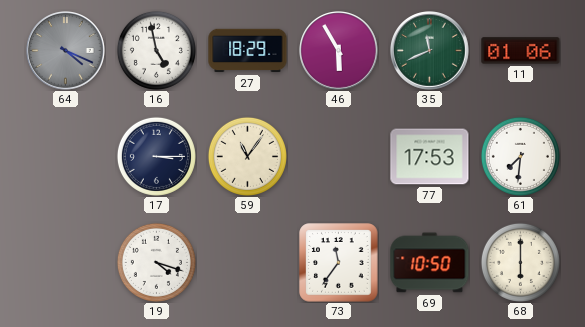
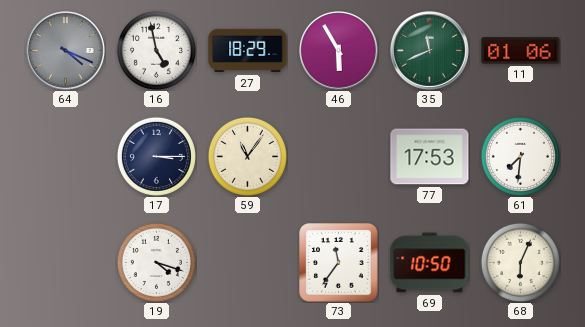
68: 6:00 -> 6:04 (520, 262)
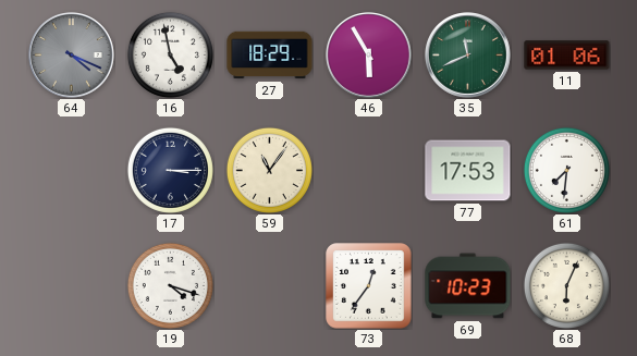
73: 11:36 -> 12:36 (369, 286)
69: 10:50 -> 10:23 (468, 286)
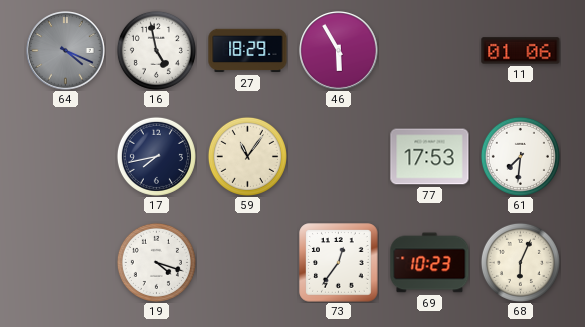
35: 11:41 -> none (468, 56)
17: 3:15 -> 7:43 (156, 156)
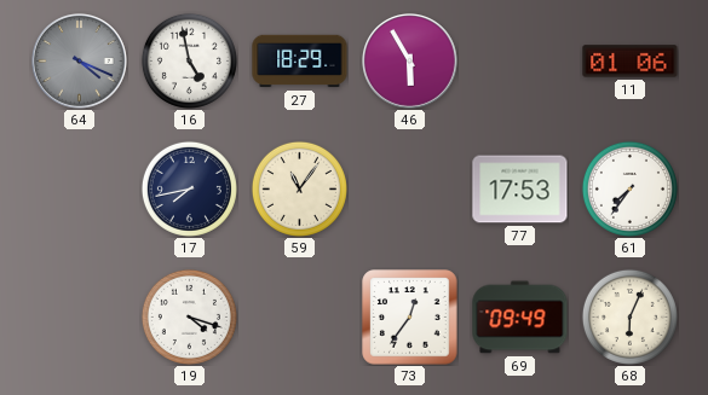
61: 7:31 -> 7:36 (629, 188)
69: 10:23 -> 09:49 (520, 318)
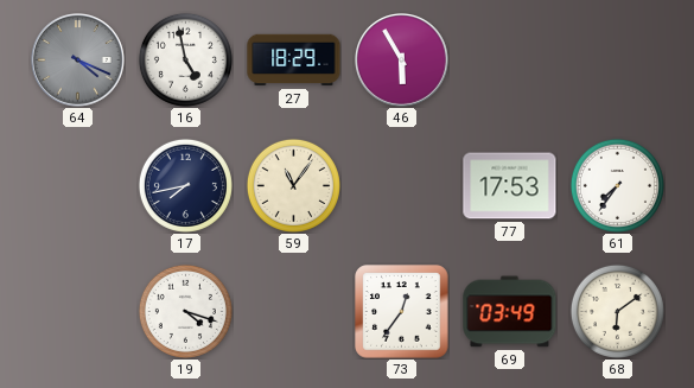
11: 01:06 -> none (631, 62)
69: 09:49 -> 03:49 (510, 312)
68: 6:04 -> 6:09 (617, 311)
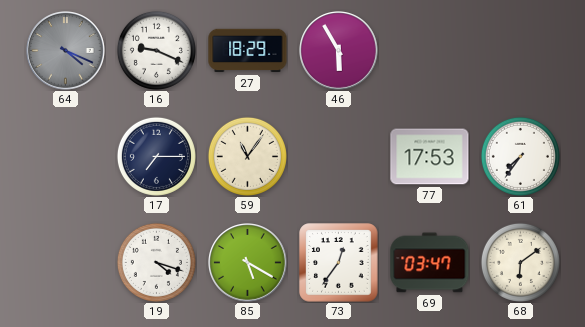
16: 4:58 -> 9:19 (156, 50)
17: 7:43 -> 7:15 (156, 156)
85: none -> 5:20 (248, 263)
69: 03:49 -> 03:47 (430, 263)
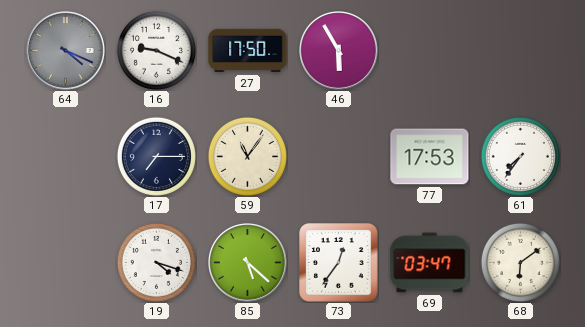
27: 18:29 -> 17:50 (248, 51)
85: 5:20 -> 5:22 (248, 263)
